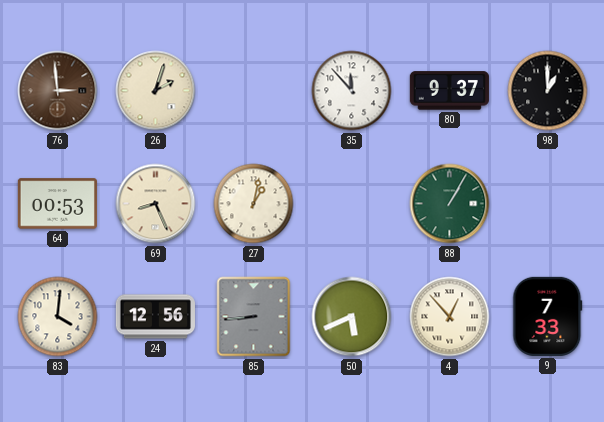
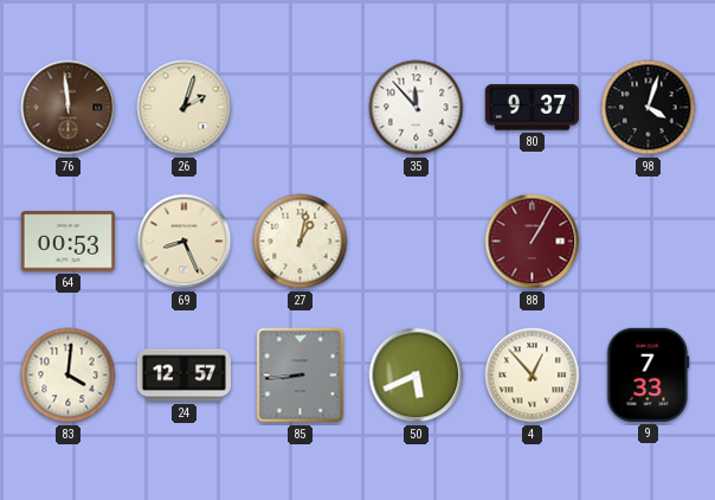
76: 2:59 -> 11:59 (69, 108)
98: 1:00 -> 4:03 (649, 108)
88 dial: green -> burgundy (533, 242)
24: 12:56 -> 12:57 (183, 376)
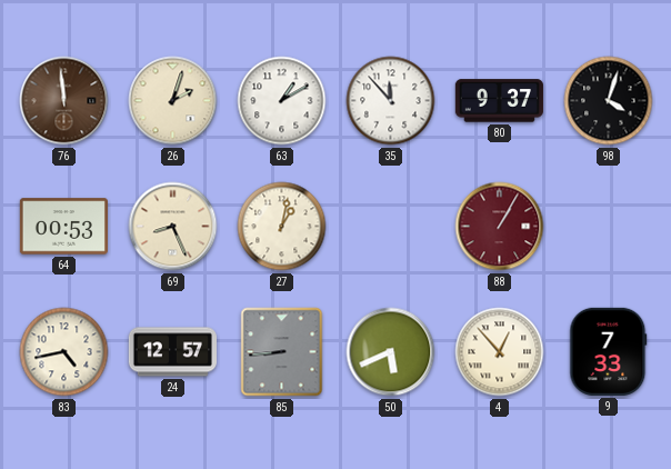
63: none -> 1:10 (282, 101)
83: 4:01 -> 4:43 (64, 352)
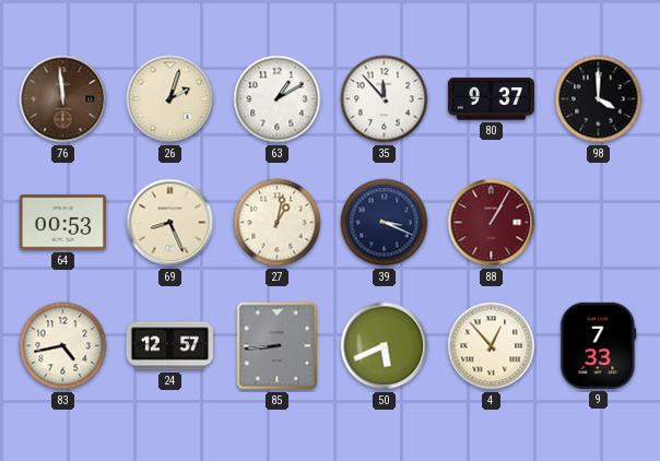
98: 4:03 -> 4:00 (599, 99)
39: none -> 3:19 (385, 223)
